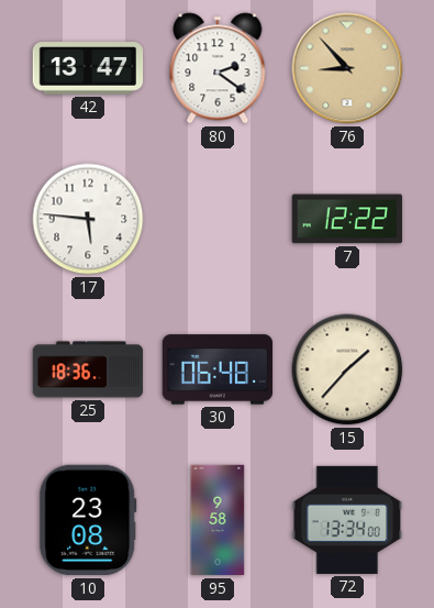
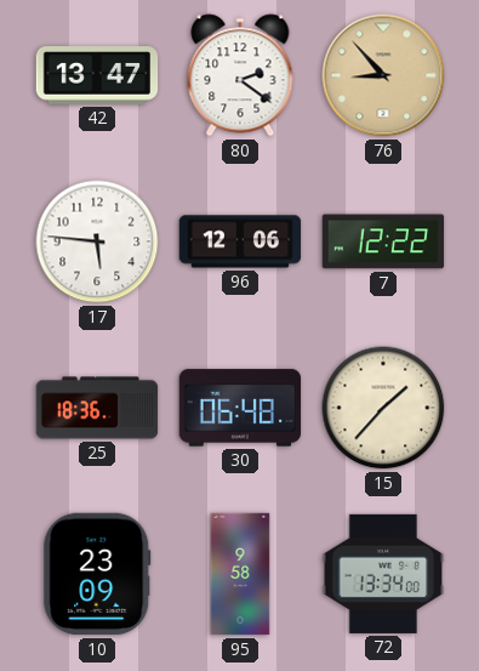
96: none -> 12:06 (240, 241)
10: 23:08 -> 23:09 (97, 574)
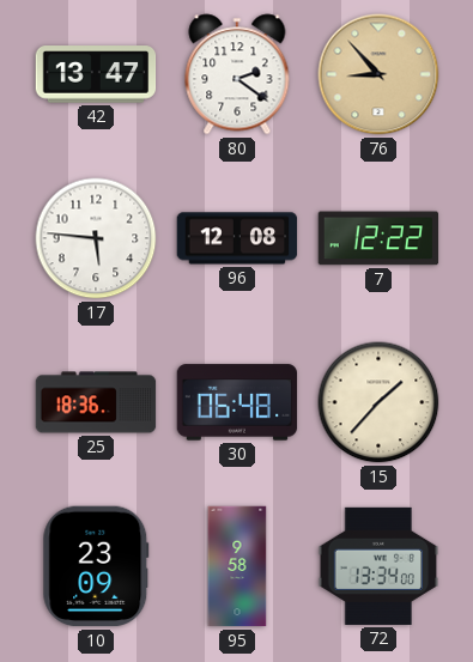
96: 12:06 -> 12:08 (237, 238)
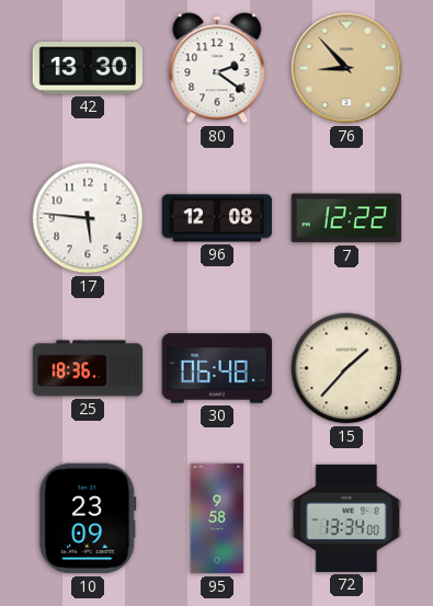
42: 13:47 -> 13:30 (88, 68)
